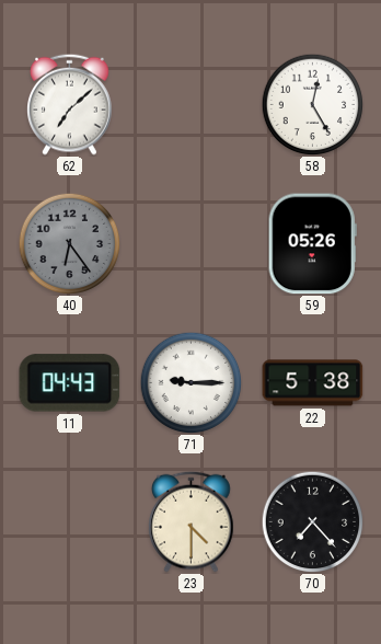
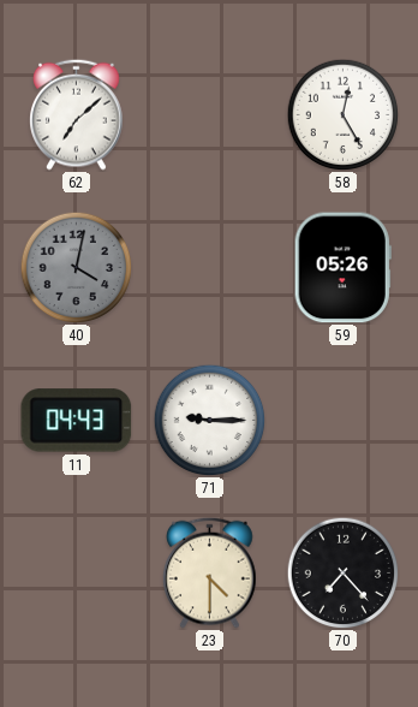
40: 6:24 -> 4:02 (76, 267)
22: 5:38 -> none (313, 383)
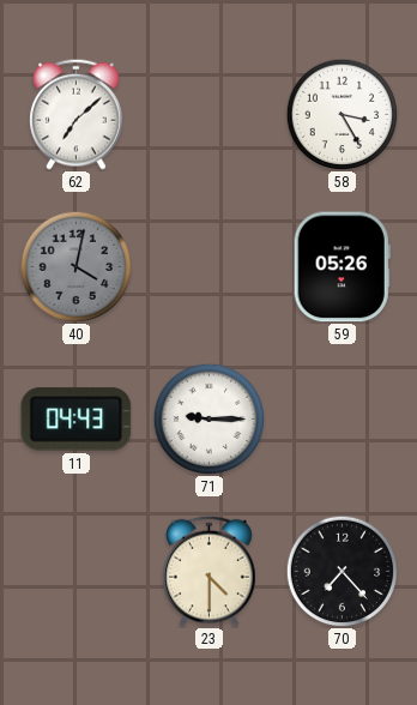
58: 12:25 -> 3:25 (342, 114)
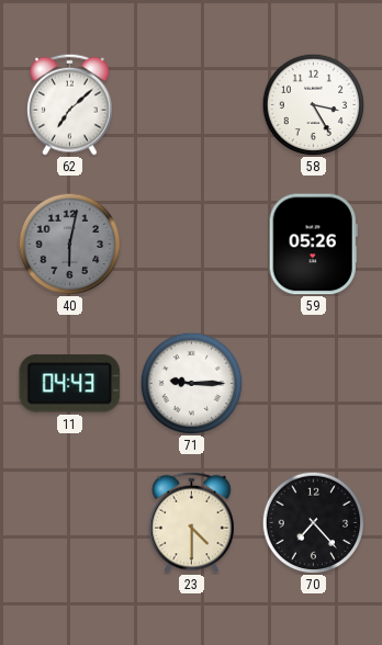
40: 4:02 -> 6:02 (69, 244)
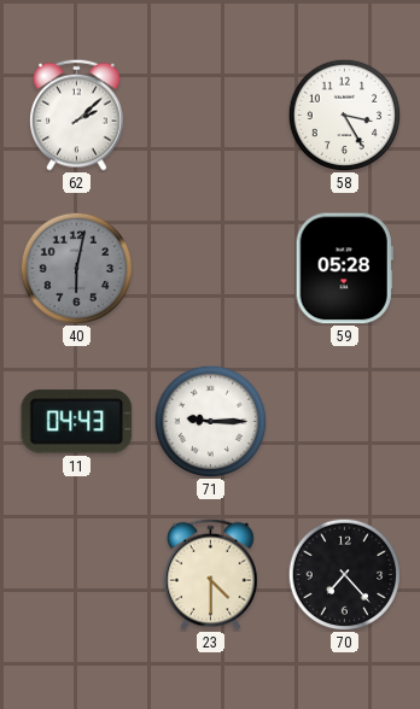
62: 7:08 -> 2:08 (77, 115)
59: 05:26 -> 05:28 (344, 269)
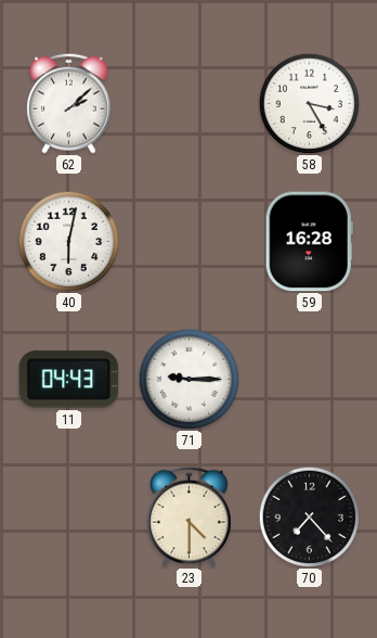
40 dial: grey -> white (68, 241)
59: 05:28 -> 16:28 (309, 242)
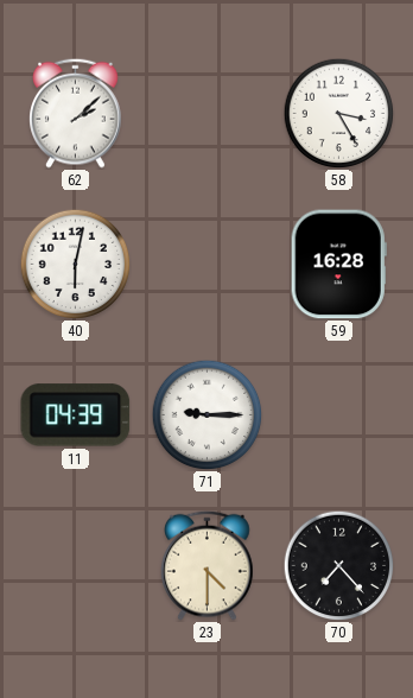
11: 04:43 -> 04:39 (76, 415)
